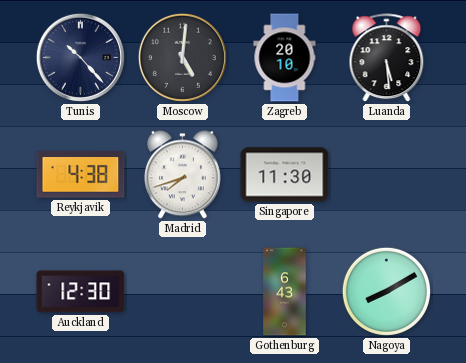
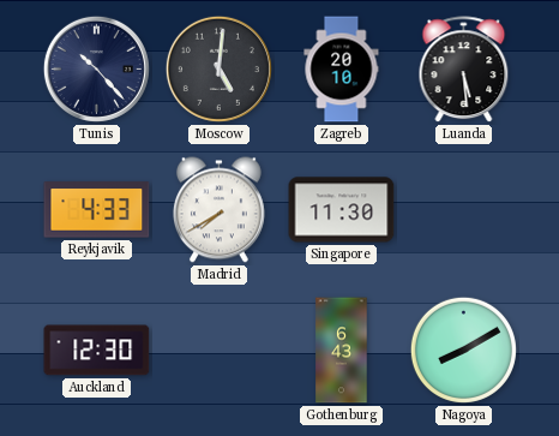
Reykjavik: 4:38 -> 4:33 (97, 210)
Madrid: 7:42 -> 7:40 (218, 210)
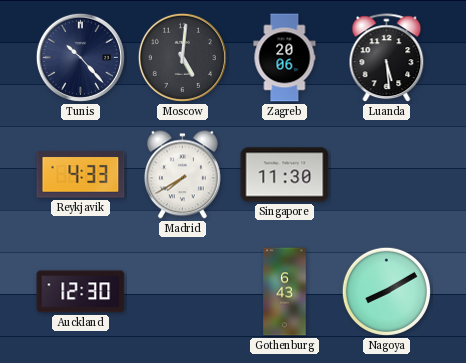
Zagreb: 20:10 -> 20:06 (285, 58)
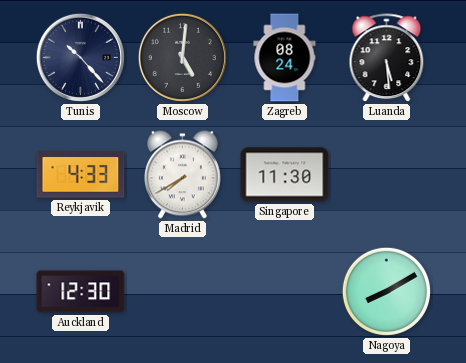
Zagreb: 20:06 -> 08:24 (285, 58)
Gothenburg: 6:43 -> none (285, 292)
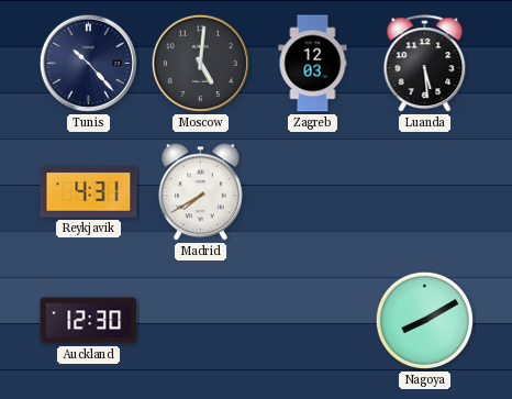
Zagreb: 08:24 -> 12:03 (313, 64)
Reykjavik: 4:33 -> 4:31 (89, 192)
Singapore: 11:30 -> none (285, 175)
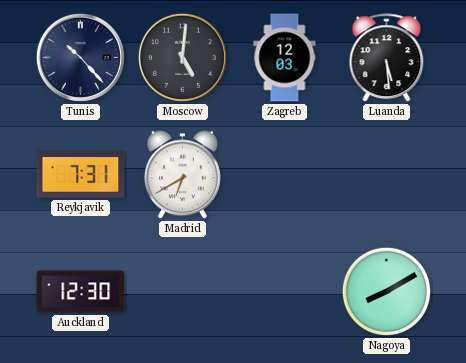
Reykjavik: 4:31 -> 7:31 (81, 175)
Madrid: 7:40 -> 6:40 (182, 175)
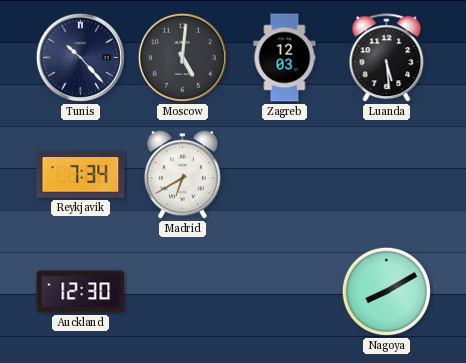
Reykjavik: 7:31 -> 7:34 (81, 175)
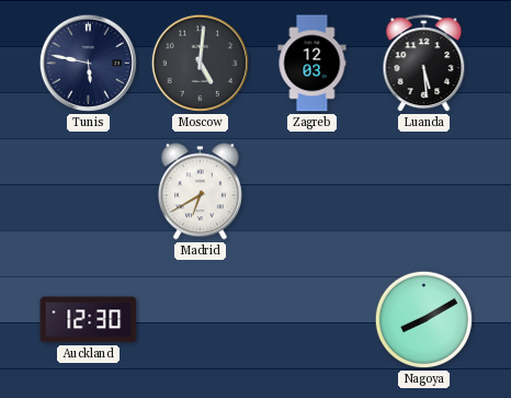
Tunis: 10:23 -> 5:47 (88, 62)
Reykjavik: 7:34 -> none (81, 175)
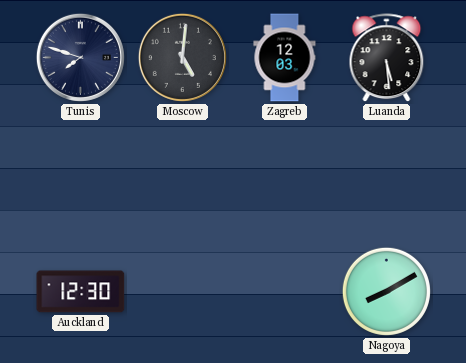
Tunis: 5:47 -> 7:48 (80, 57)
Madrid: 6:40 -> none (200, 192)
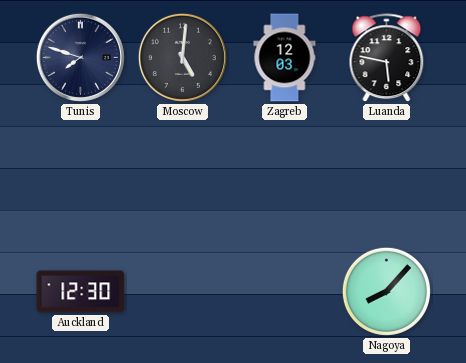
Luanda: 5:29 -> 5:47 (387, 58)
Nagoya: 8:10 -> 8:07 (386, 291)
